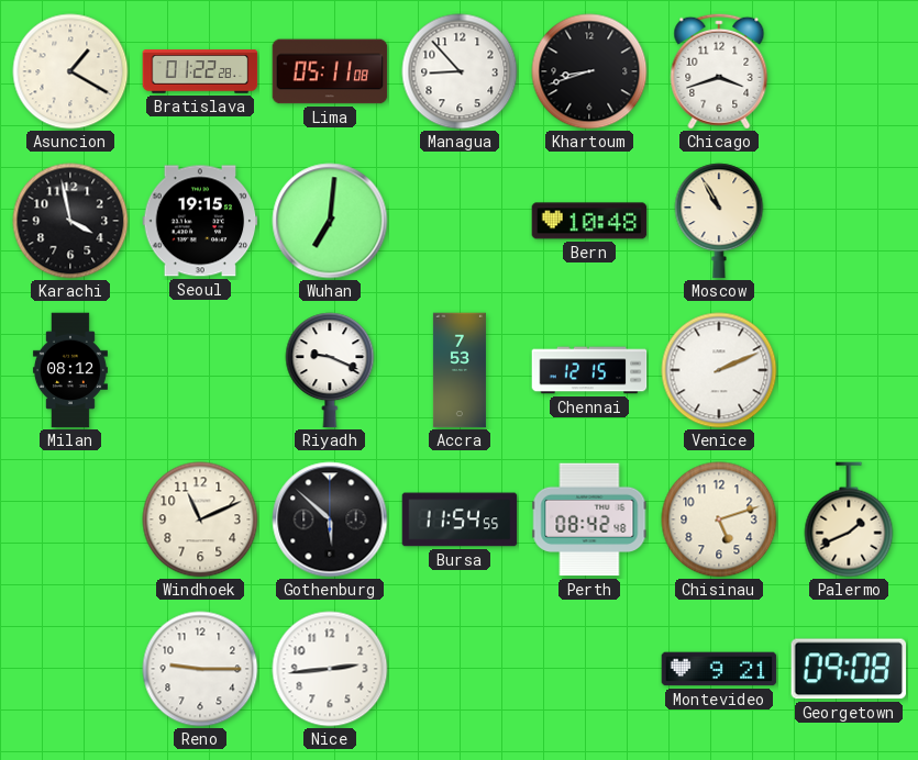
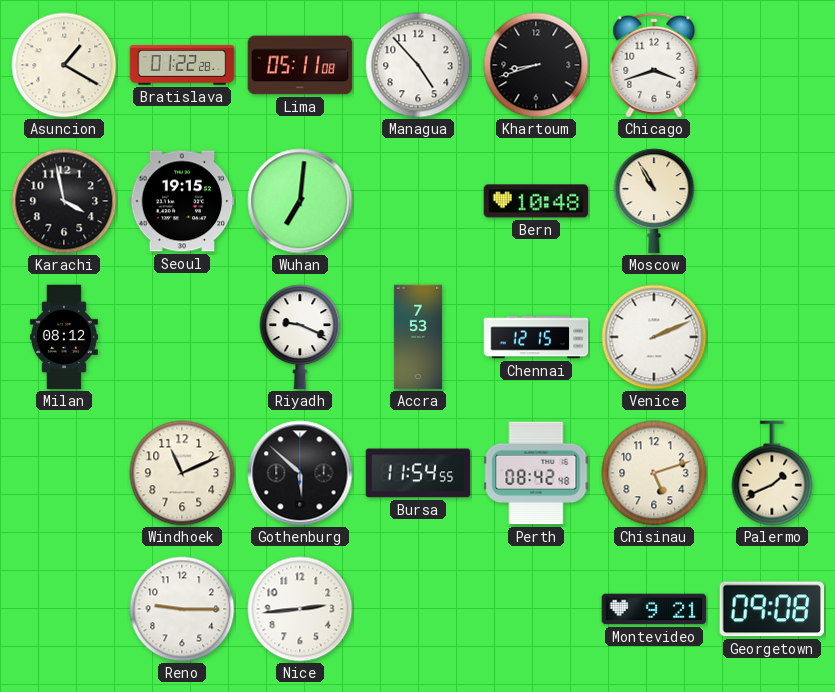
Managua: 8:53 -> 4:53 (418, 65)
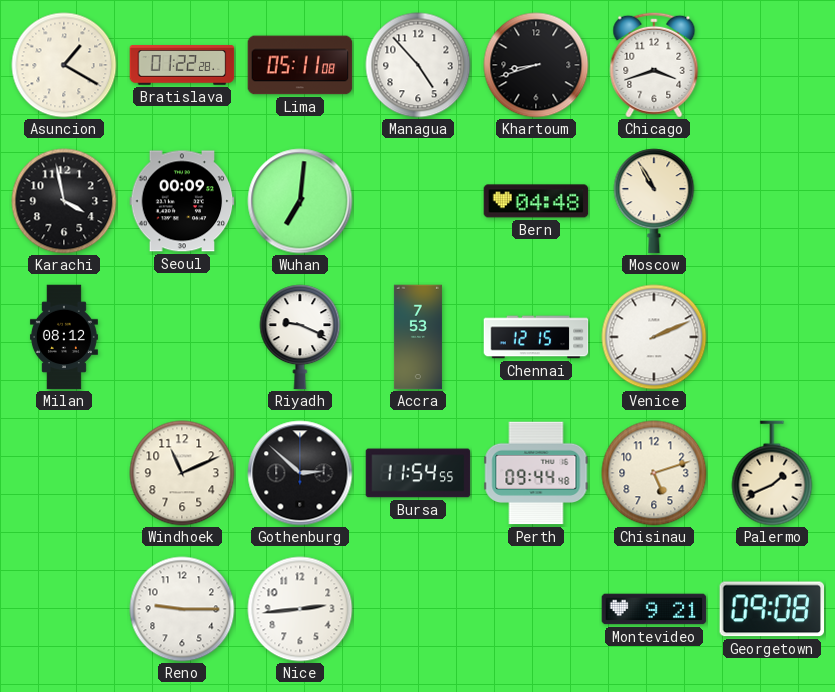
Seoul: 19:15 -> 00:09 (182, 201)
Bern: 10:48 -> 04:48 (536, 201)
Gothenburg: 5:52 -> 2:52 (300, 473)
Perth: 08:42 -> 09:44 (536, 473)
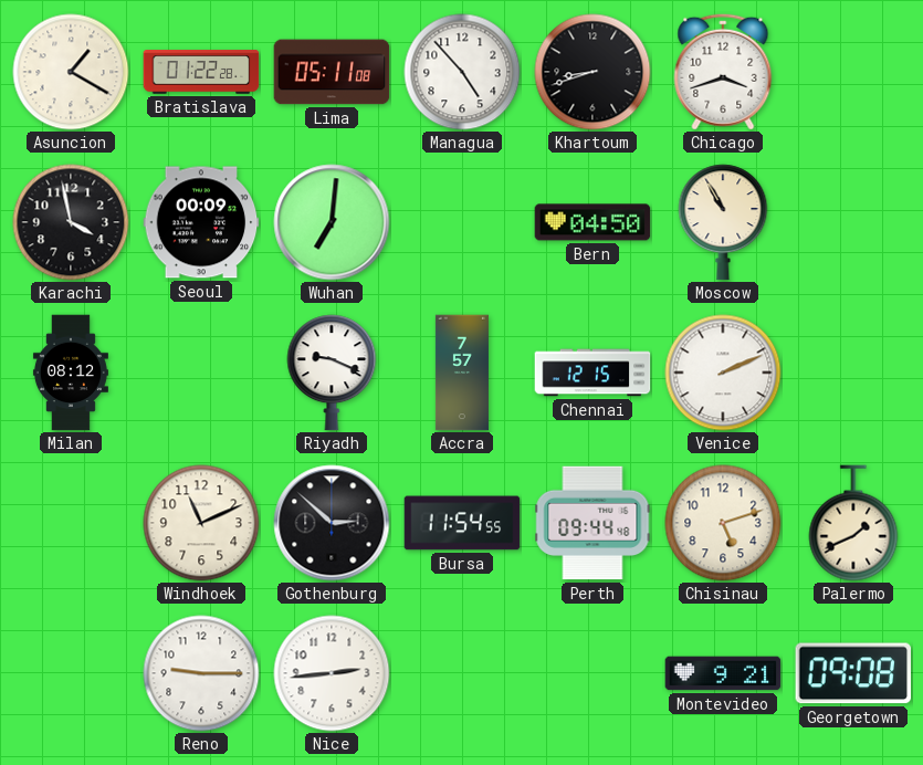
Bern: 04:48 -> 04:50 (592, 222)
Accra: 7:53 -> 7:57 (462, 373)
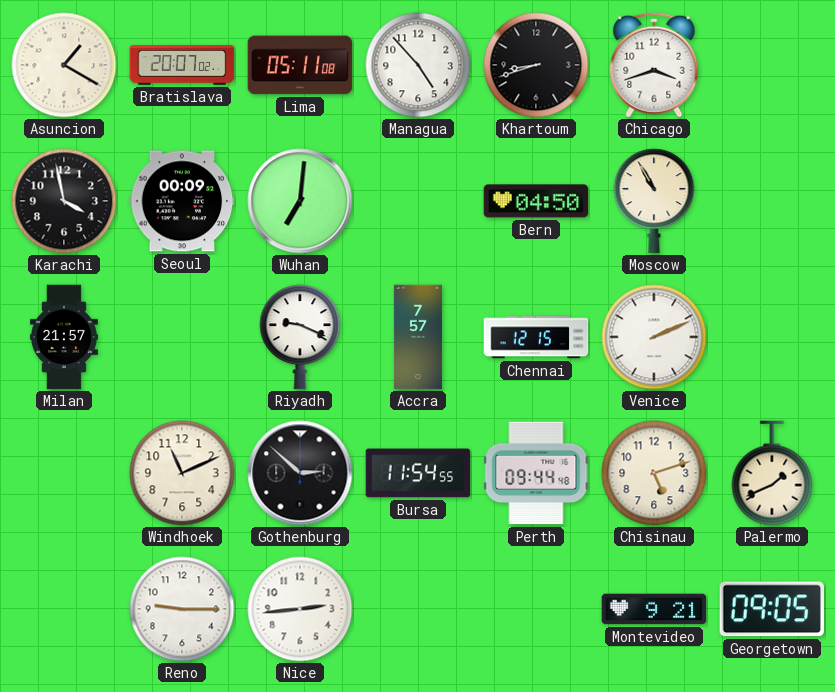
Bratislava: 01:22 -> 20:07 (182, 65)
Milan: 08:12 -> 21:57 (64, 337)
Georgetown: 09:08 -> 09:05 (771, 609)
